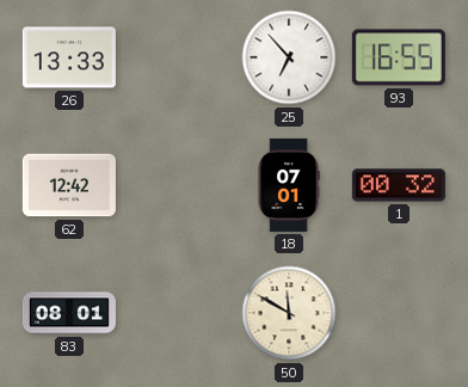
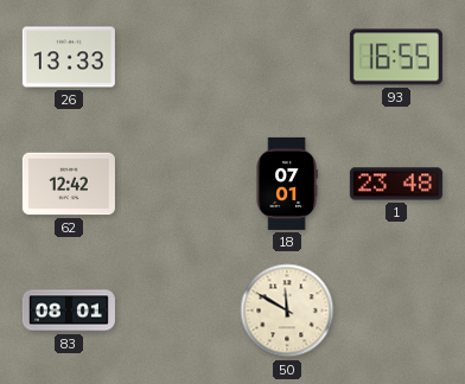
25: 6:53 -> none (289, 57)
1: 00:32 -> 23:48 (396, 184)
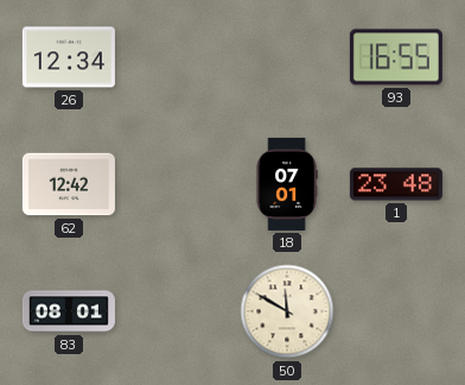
26: 13:33 -> 12:34 (69, 57)
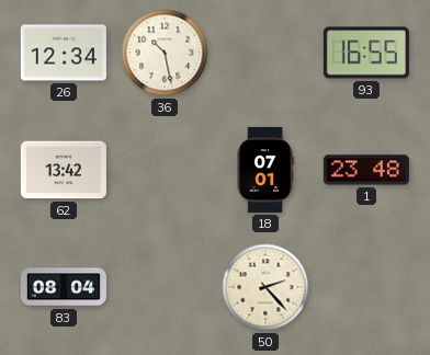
36: none -> 10:28 (165, 53)
62: 12:42 -> 13:42 (64, 170)
83: 08:01 -> 08:04 (64, 287)
50: 11:50 -> 2:23 (265, 287)
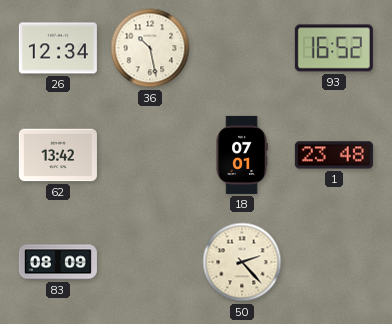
93: 16:55 -> 16:52 (334, 48)
83: 08:04 -> 08:09 (58, 262)
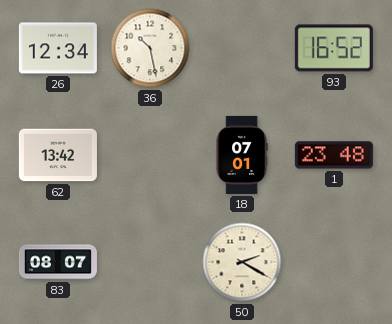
83: 08:09 -> 08:07 (58, 262)
50: 2:23 -> 2:20 (242, 262)
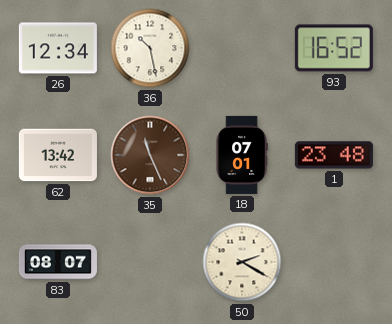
35: none -> 11:26 (150, 155)
